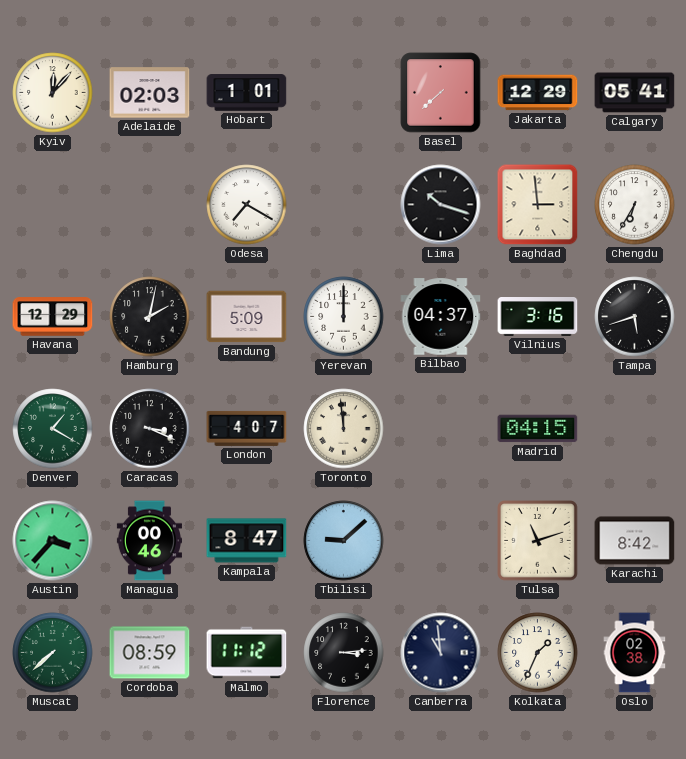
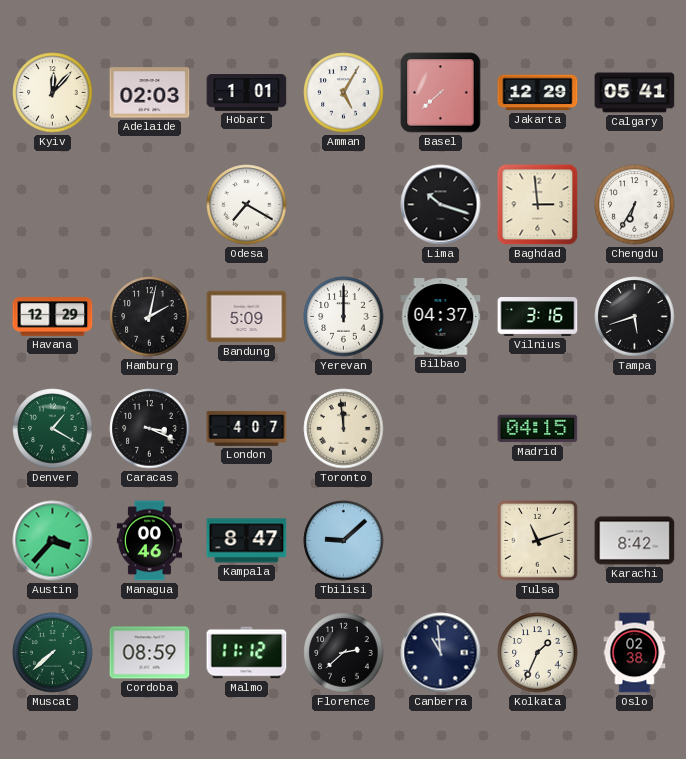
Amman: none -> 5:05 (344, 93)
Florence: 3:14 -> 2:38 (344, 653)
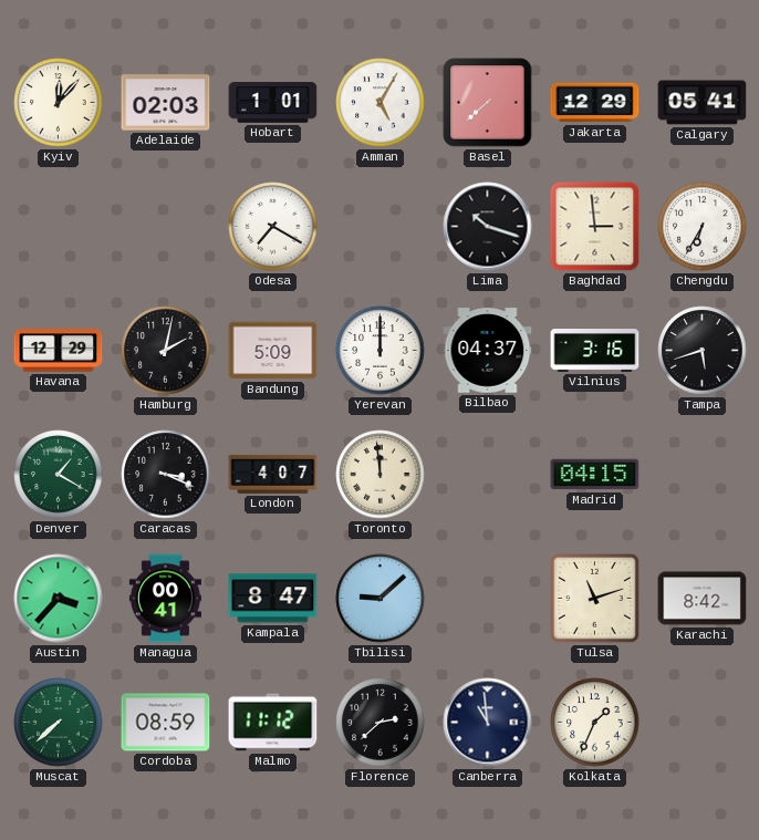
Managua: 00:46 -> 00:41 (165, 599)
Oslo: 02:38 -> none (635, 653)
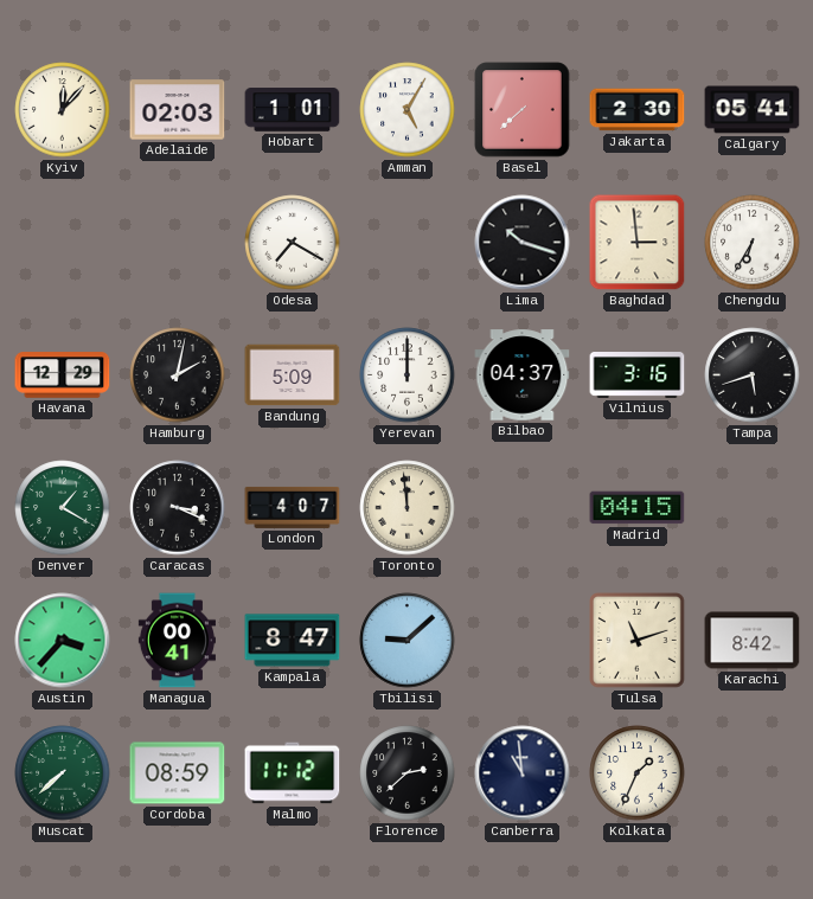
Jakarta: 12:29 -> 2:30 (638, 110)
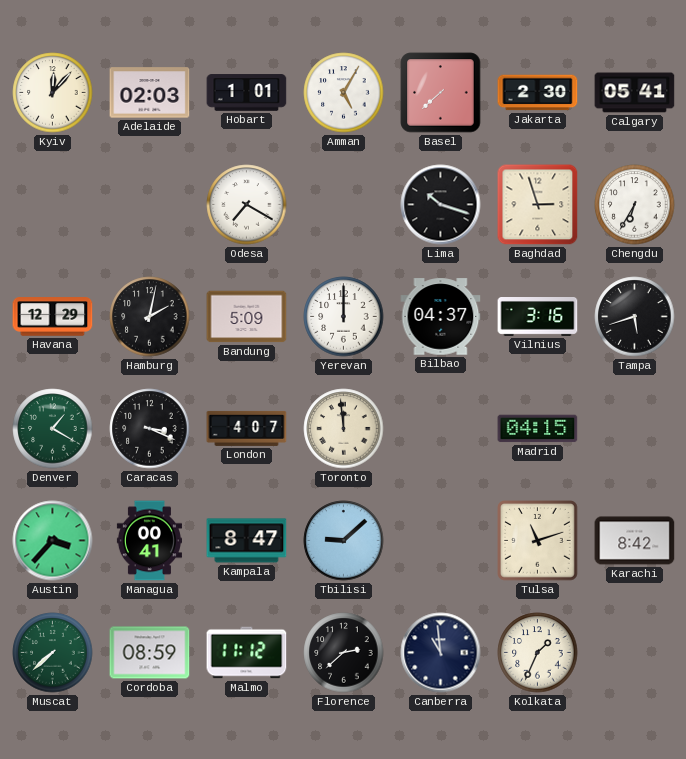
Baghdad: 2:59 -> 2:57 (538, 205)
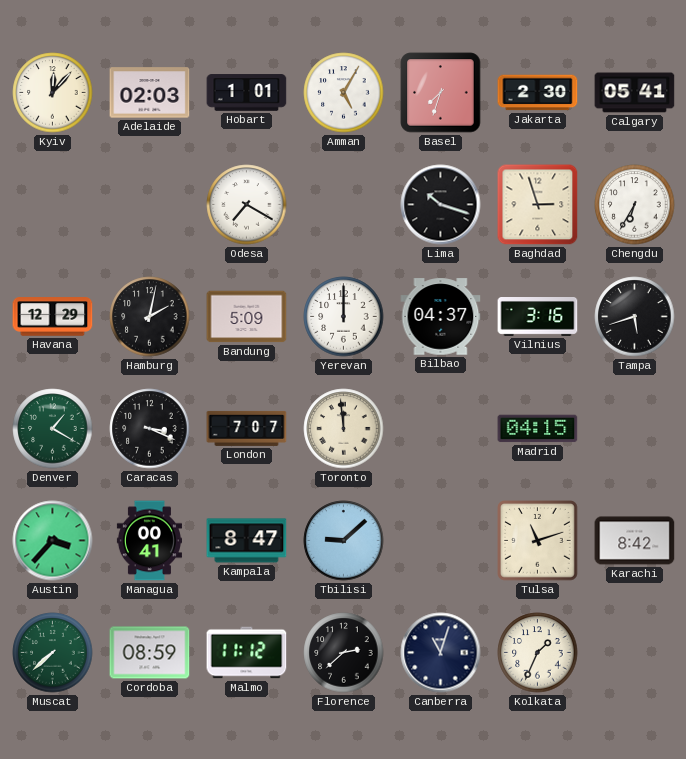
Basel: 7:38 -> 7:33 (441, 93)
London: 4:07 -> 7:07 (247, 428)
Canberra: 10:59 -> 11:03 (441, 653)
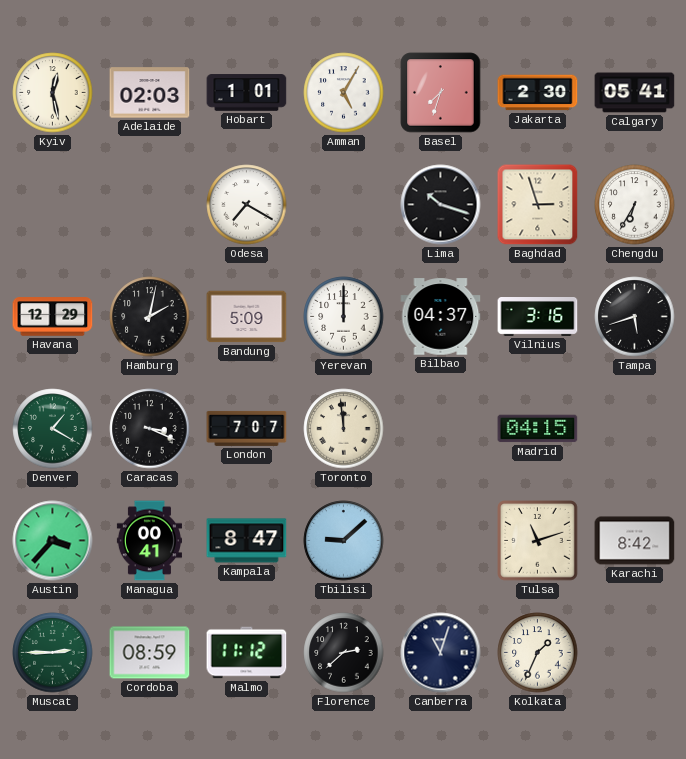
Kyiv: 12:07 -> 12:28 (53, 93)
Muscat: 7:38 -> 2:45 (53, 653)
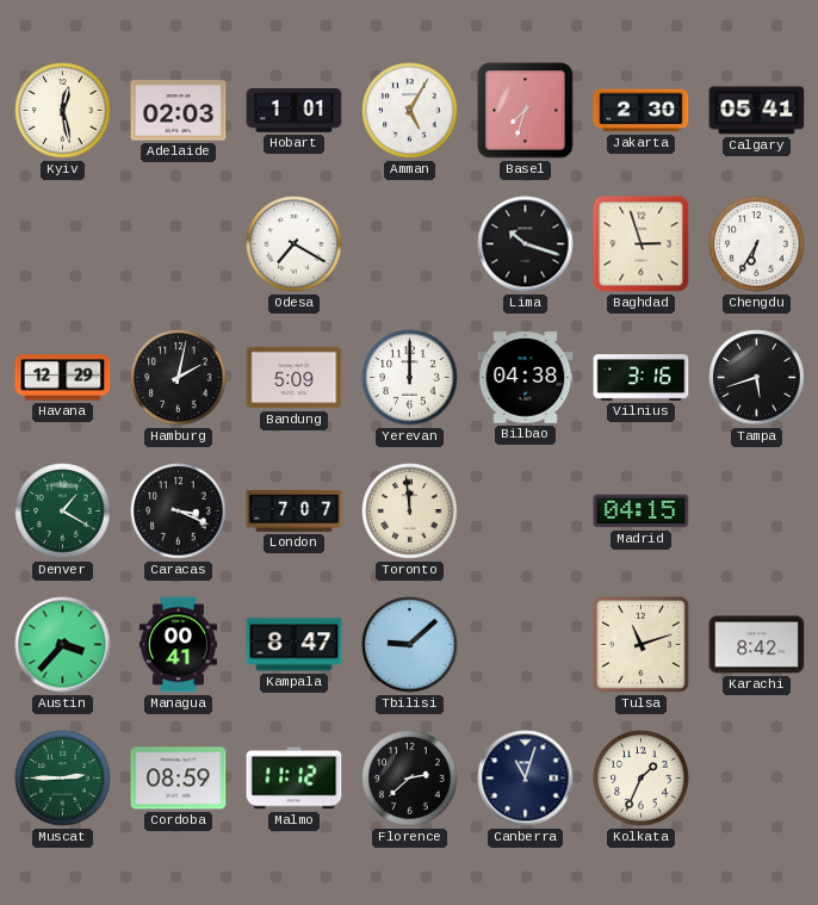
Bilbao: 04:37 -> 04:38 (526, 378)
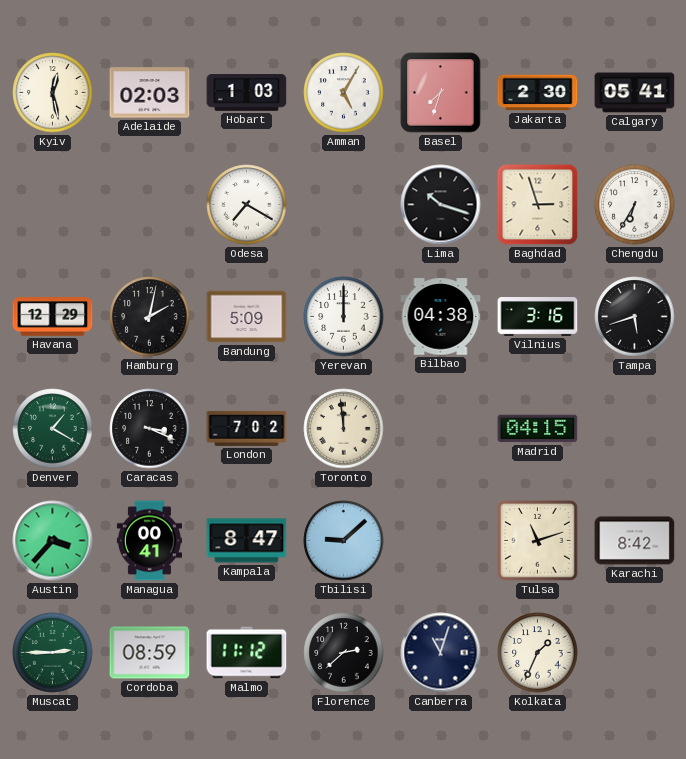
Hobart: 1:01 -> 1:03 (247, 93)
London: 7:07 -> 7:02 (247, 428)
